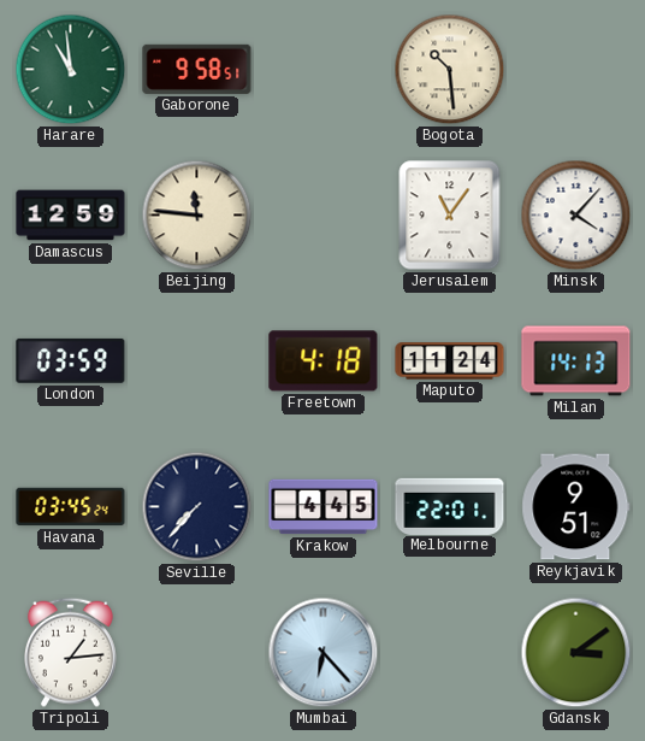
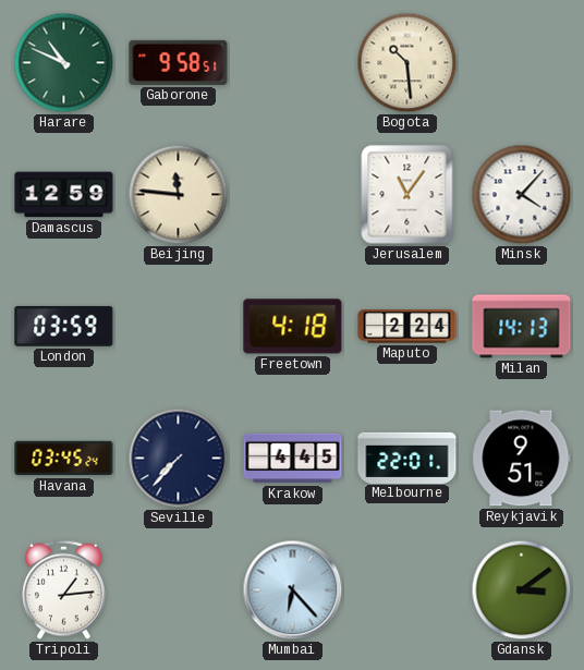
Harare: 10:59 -> 10:49 (64, 63)
Maputo: 11:24 -> 2:24 (407, 327)
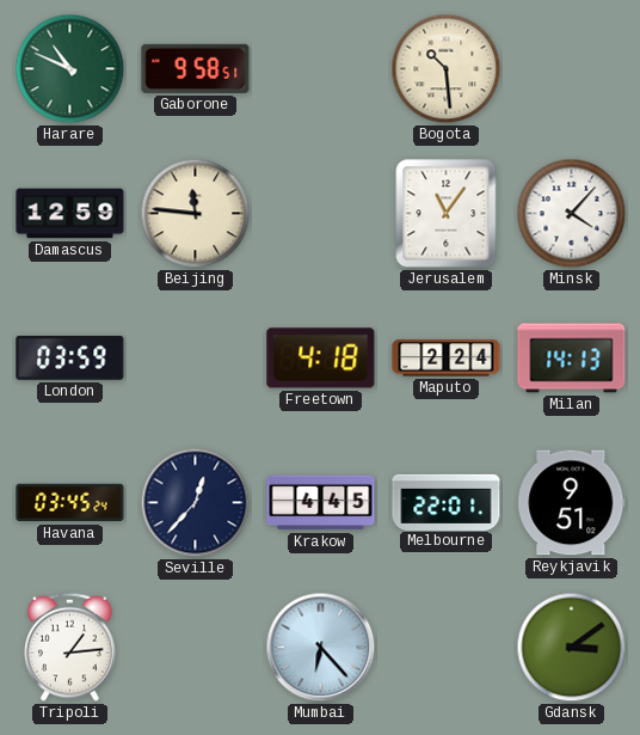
Seville: 7:37 -> 12:37 (196, 503)
